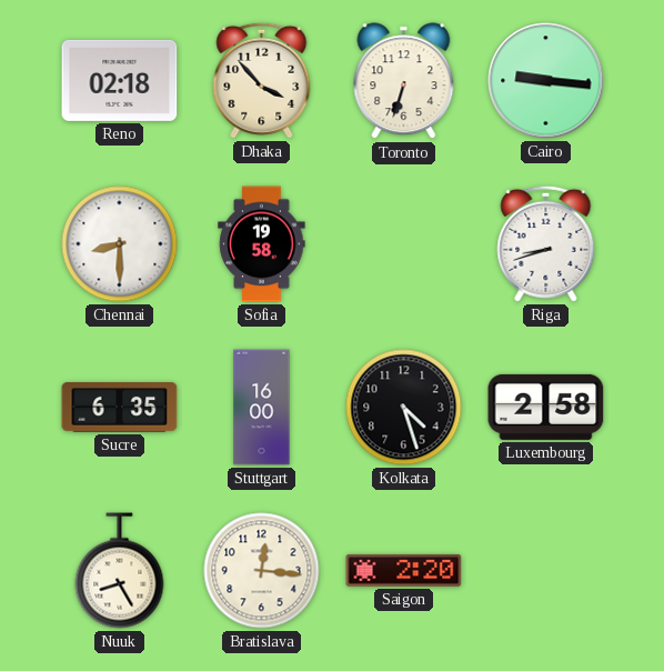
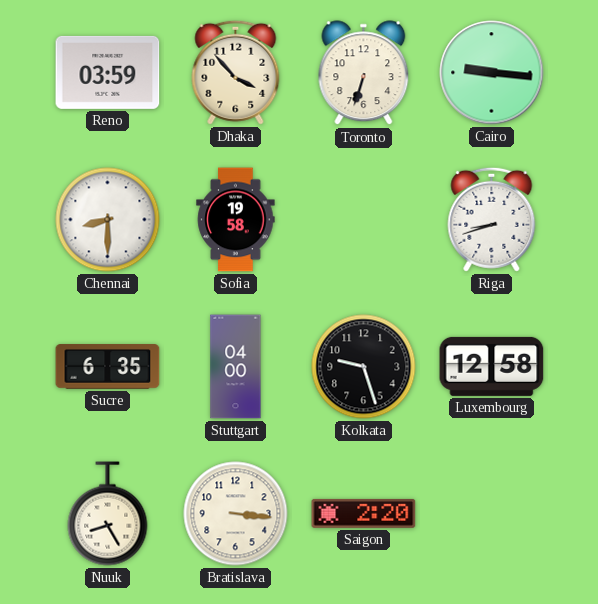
Reno: 02:18 -> 03:59 (108, 72)
Stuttgart: 16:00 -> 04:00 (236, 367)
Kolkata: 4:27 -> 9:27 (364, 367)
Luxembourg: 2:58 -> 12:58 (492, 366)
Bratislava: 12:16 -> 3:16 (236, 514)
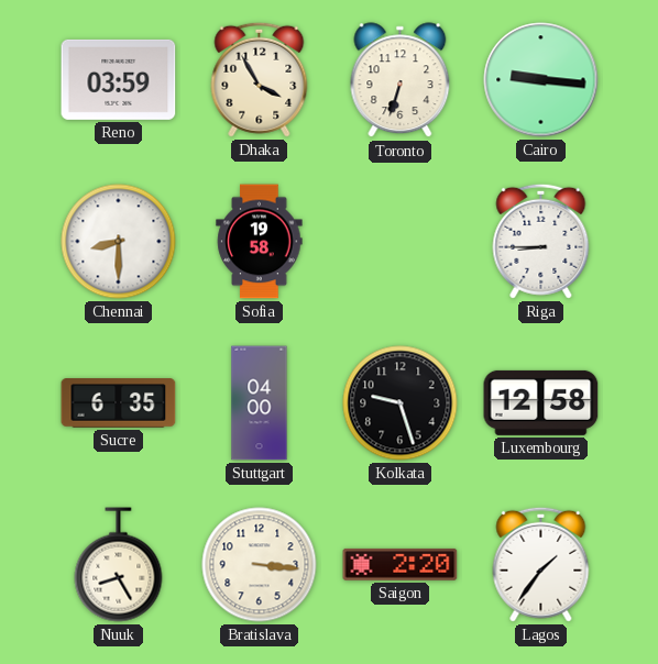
Dhaka: 3:53 -> 3:55 (260, 79)
Riga: 8:42 -> 8:45 (541, 241)
Lagos: none -> 1:36 (541, 564)
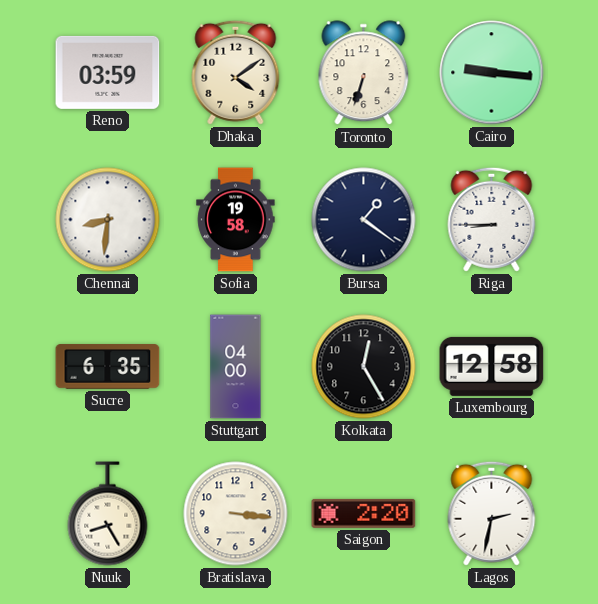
Dhaka: 3:55 -> 4:09 (236, 72)
Chennai: 8:30 -> 8:31 (108, 220)
Bursa: none -> 1:21 (364, 220)
Kolkata: 9:27 -> 12:25 (364, 367)
Lagos: 1:36 -> 2:32 (492, 513)
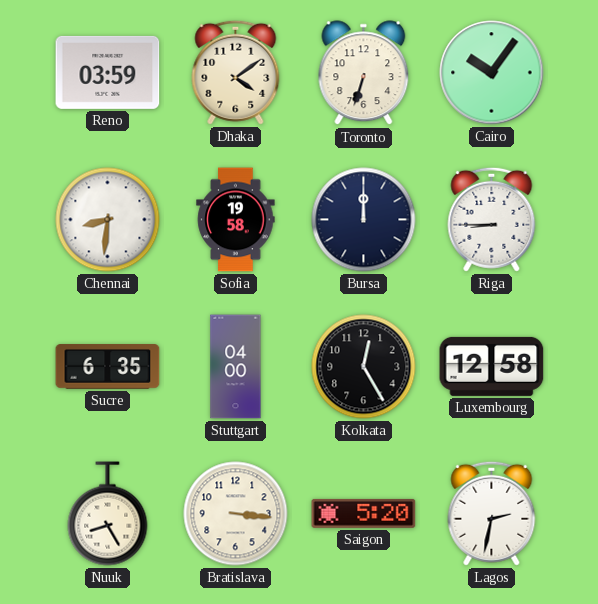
Cairo: 9:16 -> 10:06 (492, 73)
Bursa: 1:21 -> 12:00 (364, 220)
Saigon: 2:20 -> 5:20 (364, 513)
